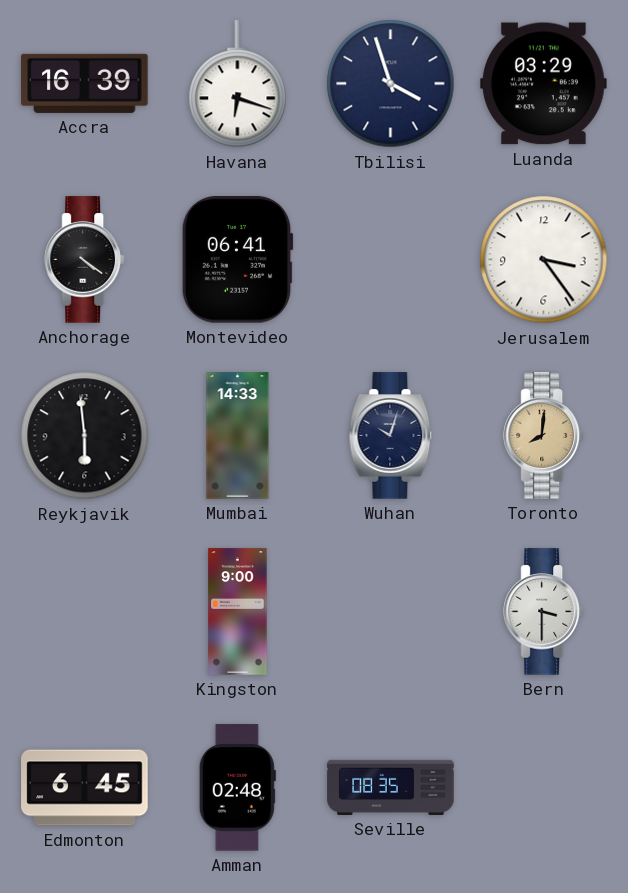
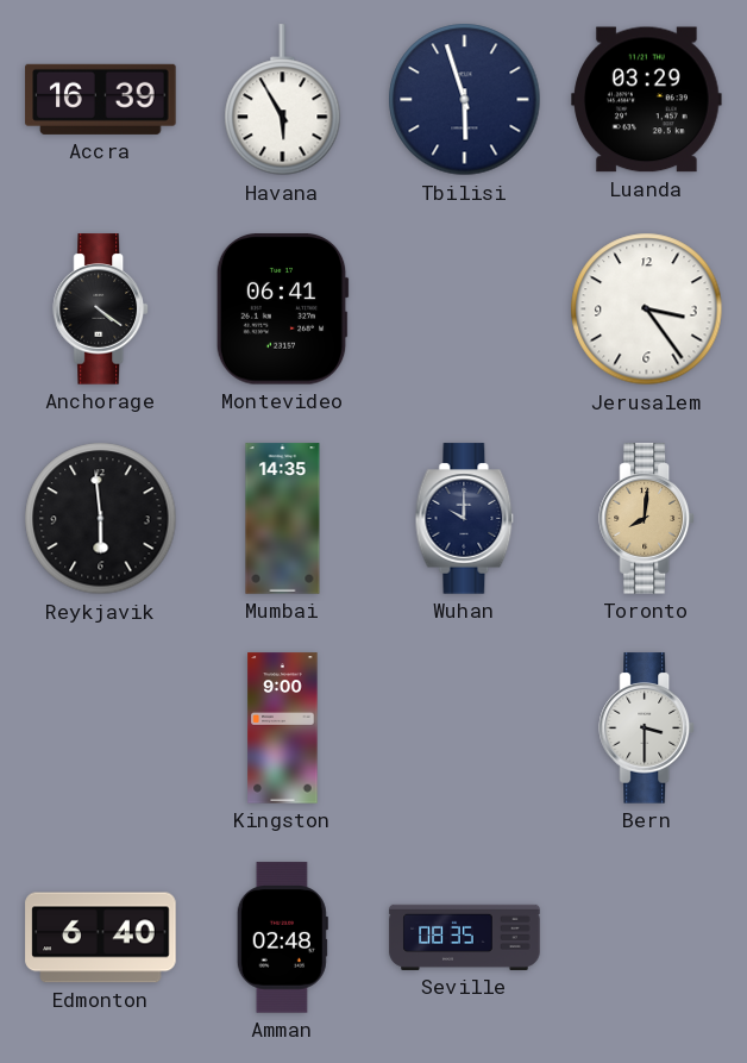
Havana: 6:18 -> 5:55 (283, 100)
Tbilisi: 3:57 -> 5:57 (465, 100)
Mumbai: 14:33 -> 14:35 (283, 519)
Wuhan: 10:03 -> 10:00 (465, 519)
Edmonton: 6:45 -> 6:40 (101, 938)
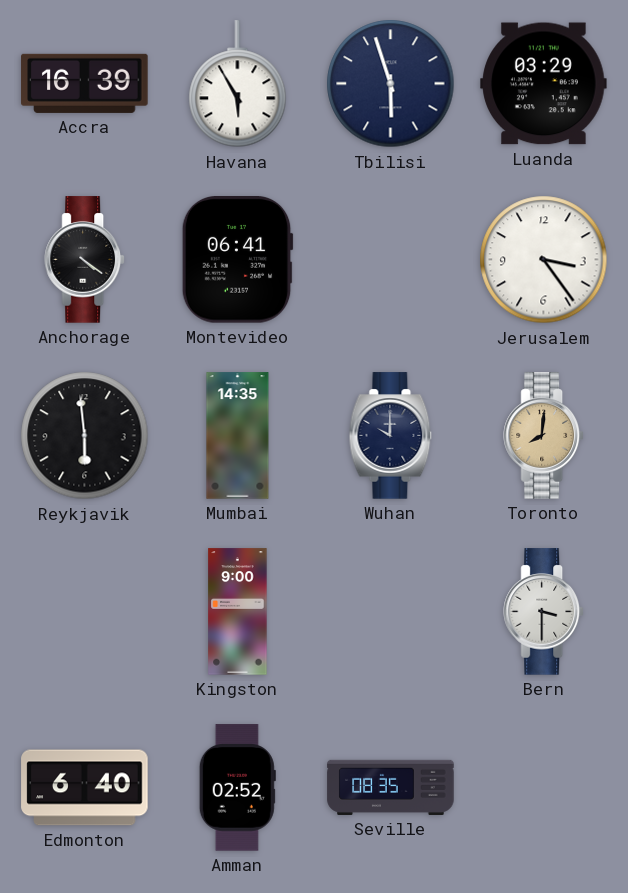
Amman: 02:48 -> 02:52 (237, 788)
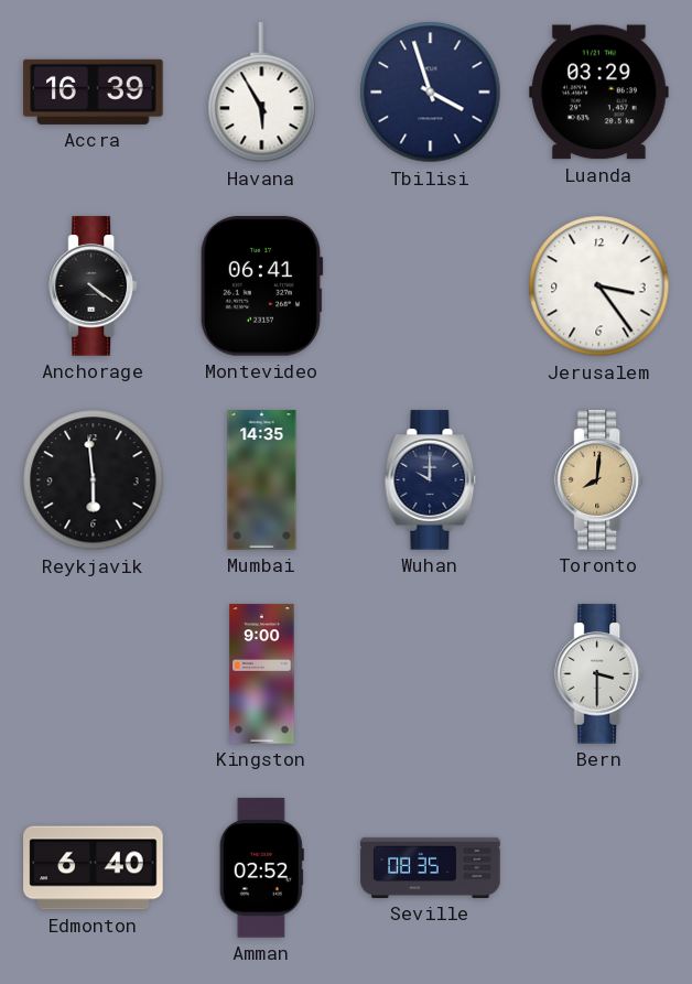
Tbilisi: 5:57 -> 3:57 (431, 93)
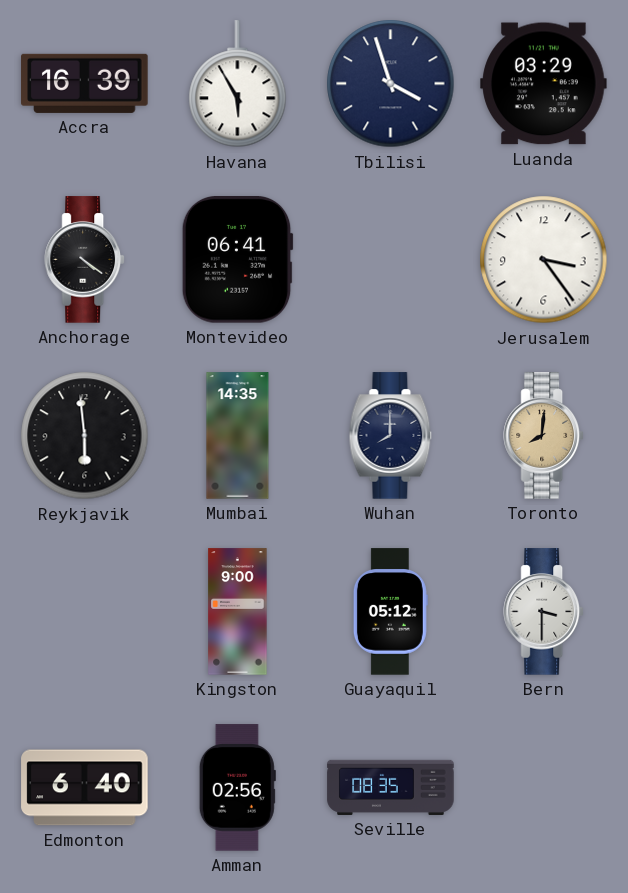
Wuhan: 10:00 -> 8:00 (391, 436)
Guayaquil: none -> 05:12 (390, 612)
Amman: 02:52 -> 02:56 (237, 788)
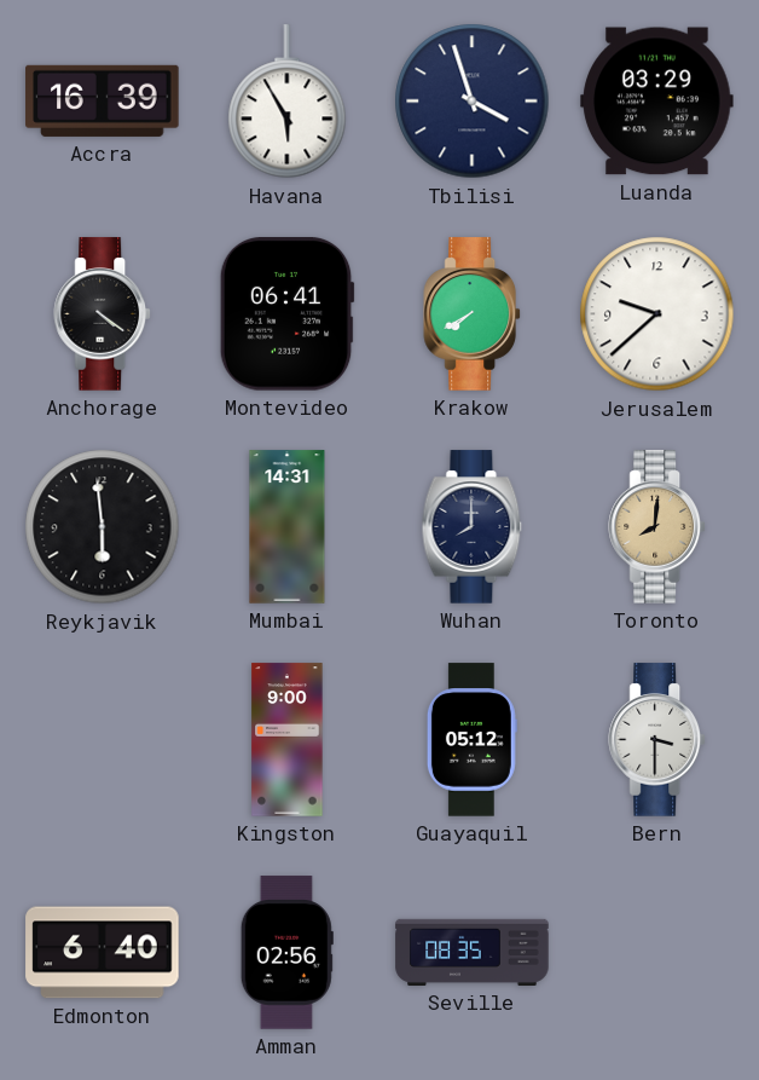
Krakow: none -> 7:40 (471, 314)
Jerusalem: 3:24 -> 9:38 (657, 314)
Mumbai: 14:35 -> 14:31 (288, 527)
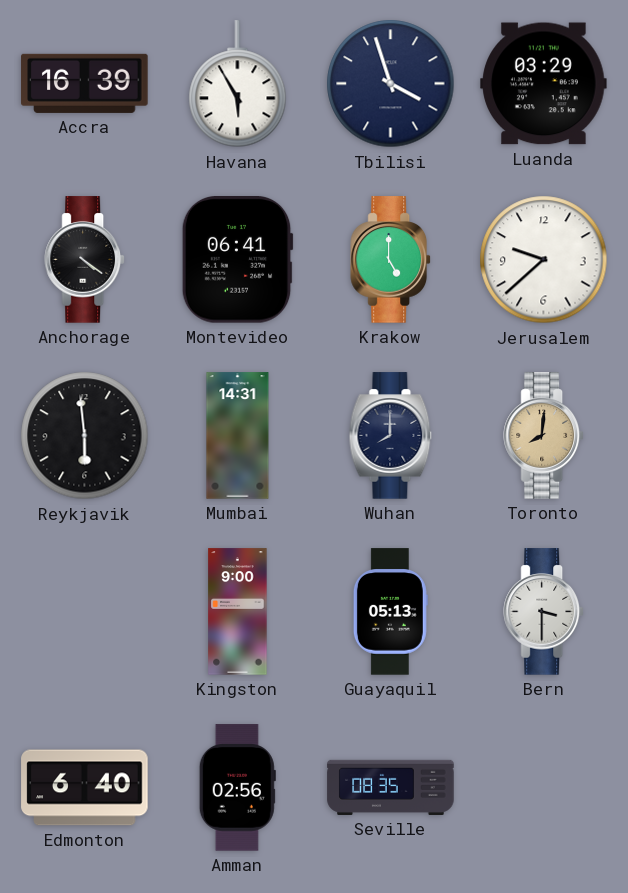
Krakow: 7:40 -> 5:00 (390, 260)
Guayaquil: 05:12 -> 05:13 (390, 612)
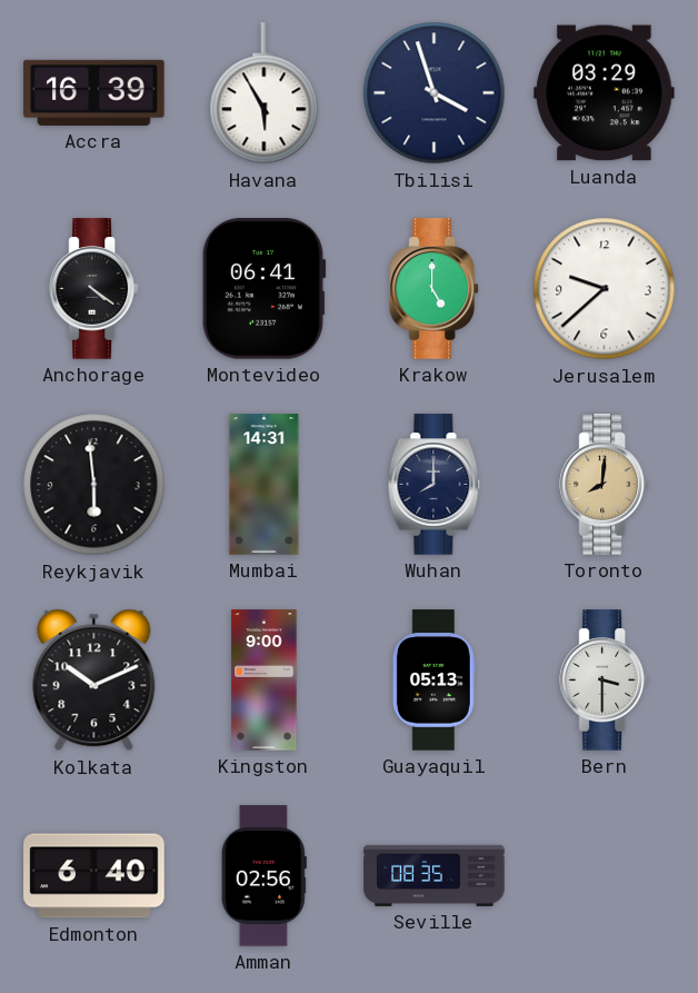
Kolkata: none -> 10:11 (94, 681)
